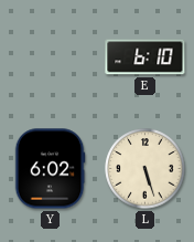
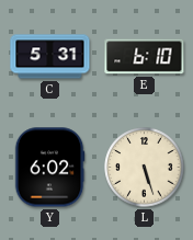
C: none -> 5:31 (50, 57)
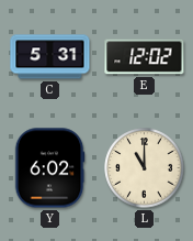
E: 6:10 -> 12:02 (145, 57)
L: 5:27 -> 11:00 (145, 168)
